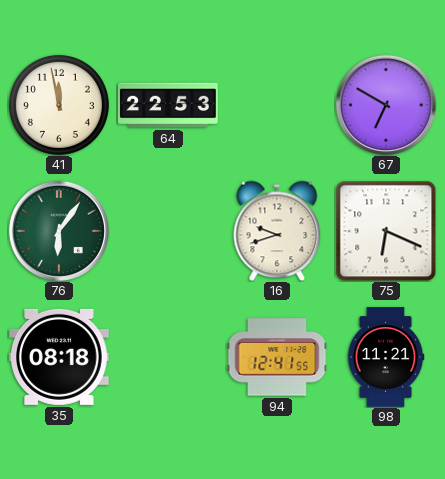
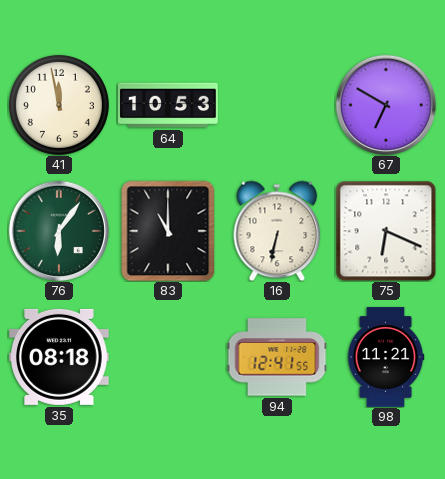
64: 22:53 -> 10:53 (168, 105)
83: none -> 11:00 (168, 231)
16: 9:42 -> 6:32 (277, 231)
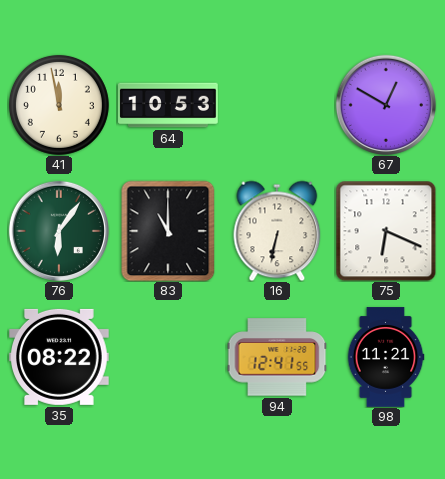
67: 6:50 -> 12:50 (386, 105)
35: 08:18 -> 08:22 (59, 357)
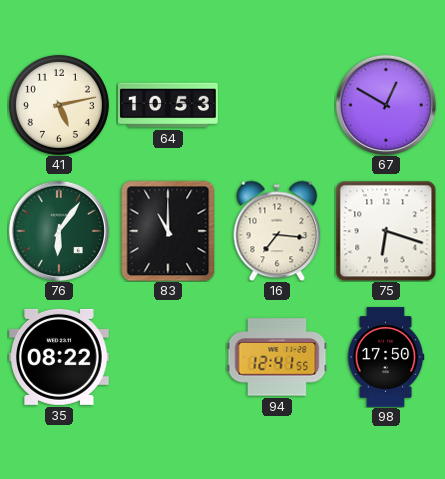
41: 11:58 -> 5:13 (59, 105)
16: 6:32 -> 7:16 (277, 231)
75: 6:19 -> 6:18 (386, 231)
98: 11:21 -> 17:50 (386, 357)
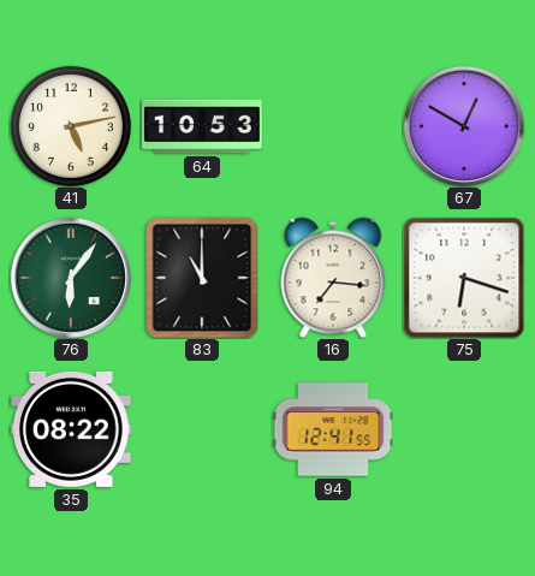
98: 17:50 -> none (386, 357)
